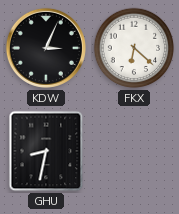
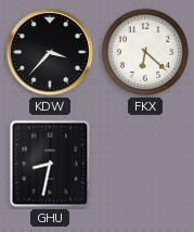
KDW: 3:04 -> 3:37 (50, 52)
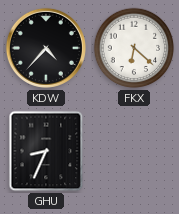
KDW: 3:37 -> 4:37 (46, 48)
GHU: 8:32 -> 8:34 (46, 151)
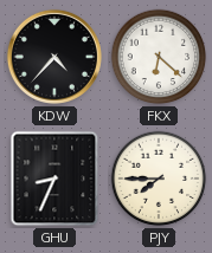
PJY: none -> 7:45 (159, 179)
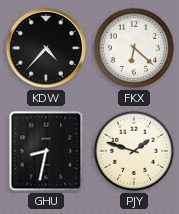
GHU: 8:34 -> 8:32 (46, 151)
PJY: 7:45 -> 1:48 (134, 151)
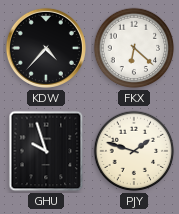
GHU: 8:32 -> 9:57 (46, 151)
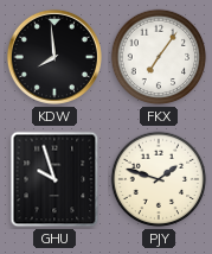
KDW: 4:37 -> 7:59 (54, 57)
FKX: 6:22 -> 7:06 (159, 57)
